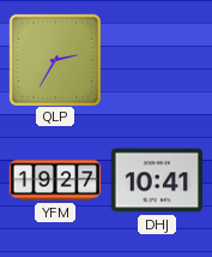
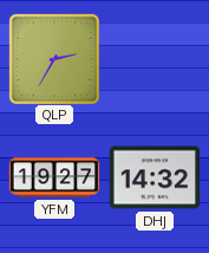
DHJ: 10:41 -> 14:32 (155, 177)
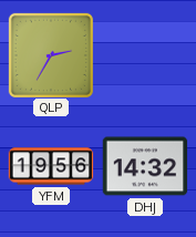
YFM: 19:27 -> 19:56 (51, 166)
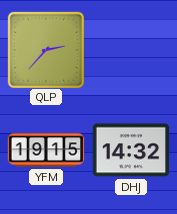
QLP: 2:35 -> 2:37 (46, 50)
YFM: 19:56 -> 19:15 (46, 150)
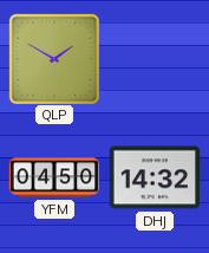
QLP: 2:37 -> 1:50 (54, 59)
YFM: 19:15 -> 04:50 (54, 177)
